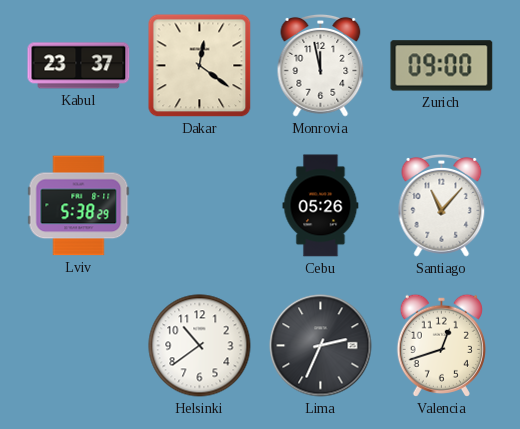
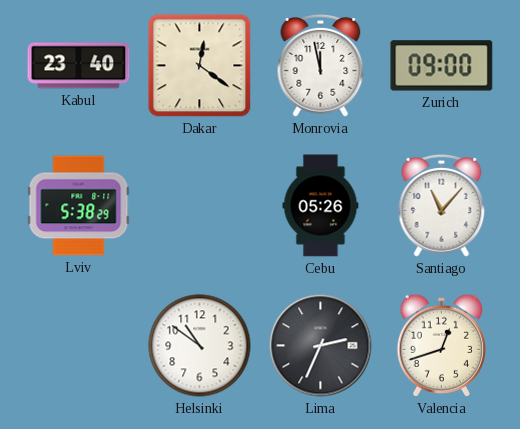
Kabul: 23:37 -> 23:40 (79, 66)
Helsinki: 10:39 -> 10:51 (200, 346)
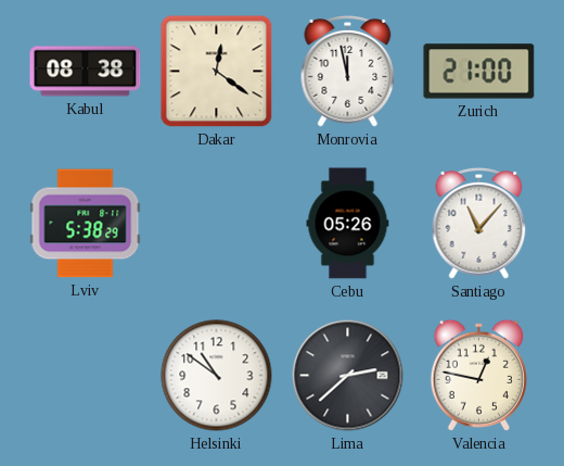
Kabul: 23:40 -> 08:38 (86, 72)
Zurich: 09:00 -> 21:00 (479, 72)
Lima: 2:34 -> 2:38 (348, 376)
Valencia: 12:42 -> 12:47 (478, 375)
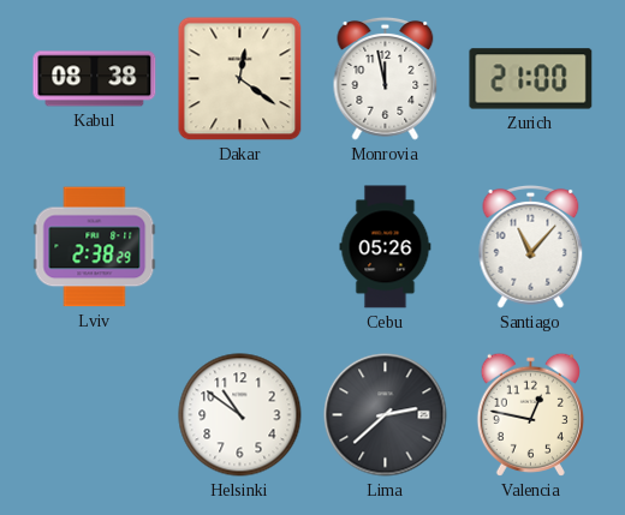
Lviv: 5:38 -> 2:38 (95, 247)
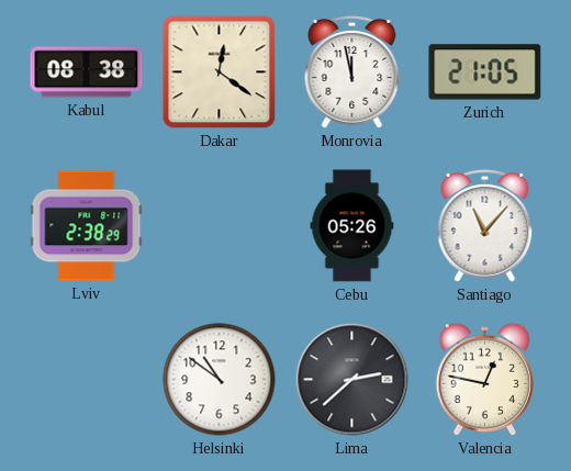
Zurich: 21:00 -> 21:05 (485, 72)
